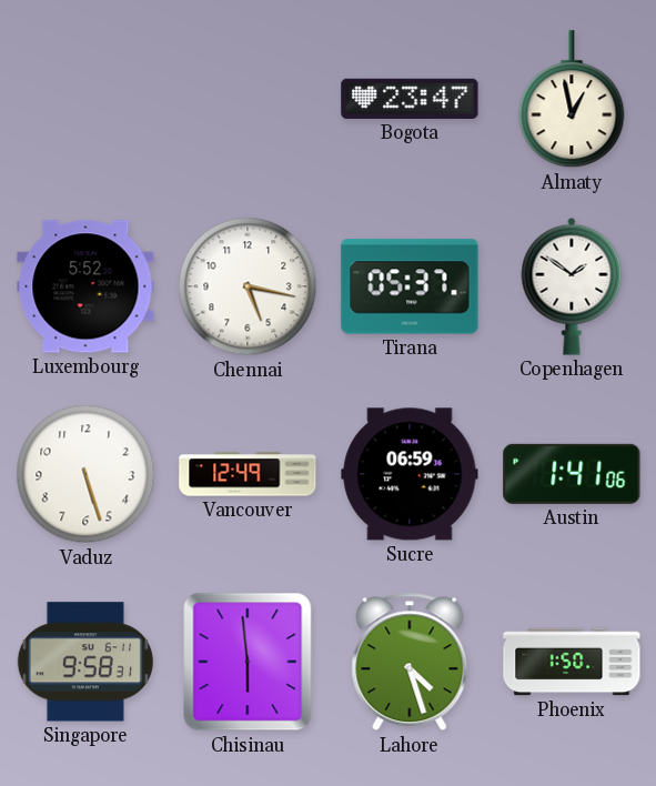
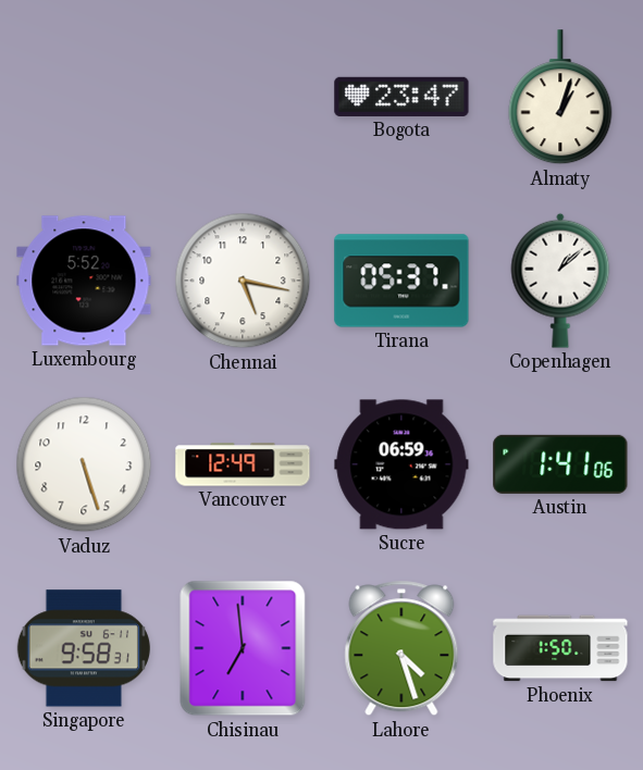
Almaty: 12:58 -> 1:03 (560, 98)
Copenhagen: 1:51 -> 1:08 (560, 281)
Chisinau: 5:59 -> 6:59 (243, 648)
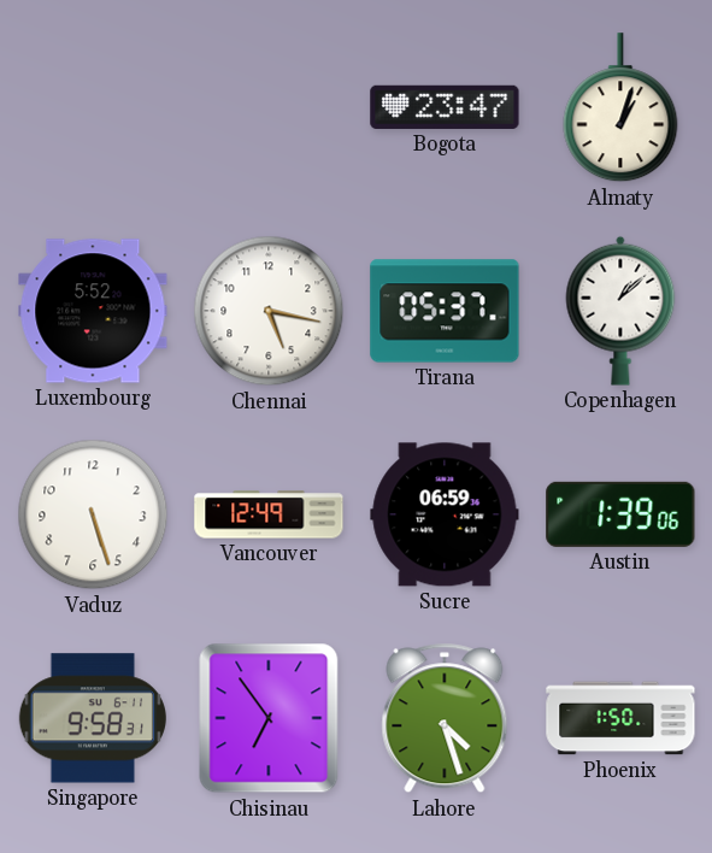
Austin: 1:41 -> 1:39 (620, 514)
Chisinau: 6:59 -> 6:54 (269, 718)
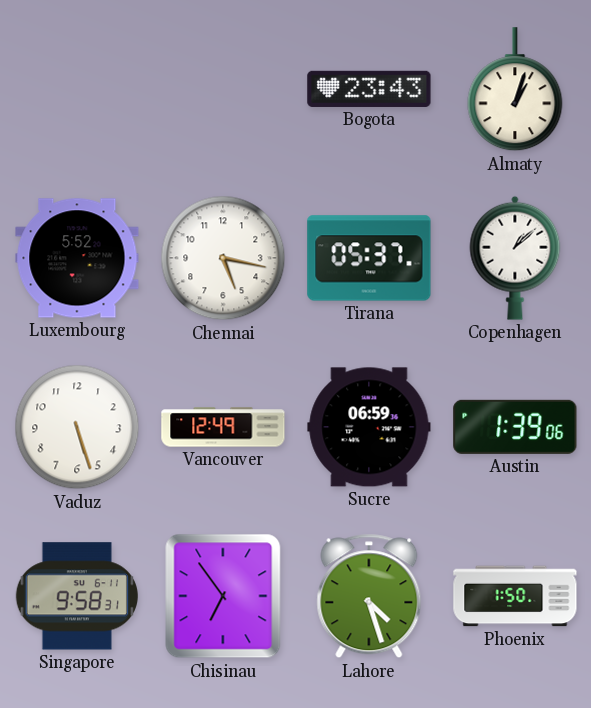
Bogota: 23:47 -> 23:43 (369, 89)
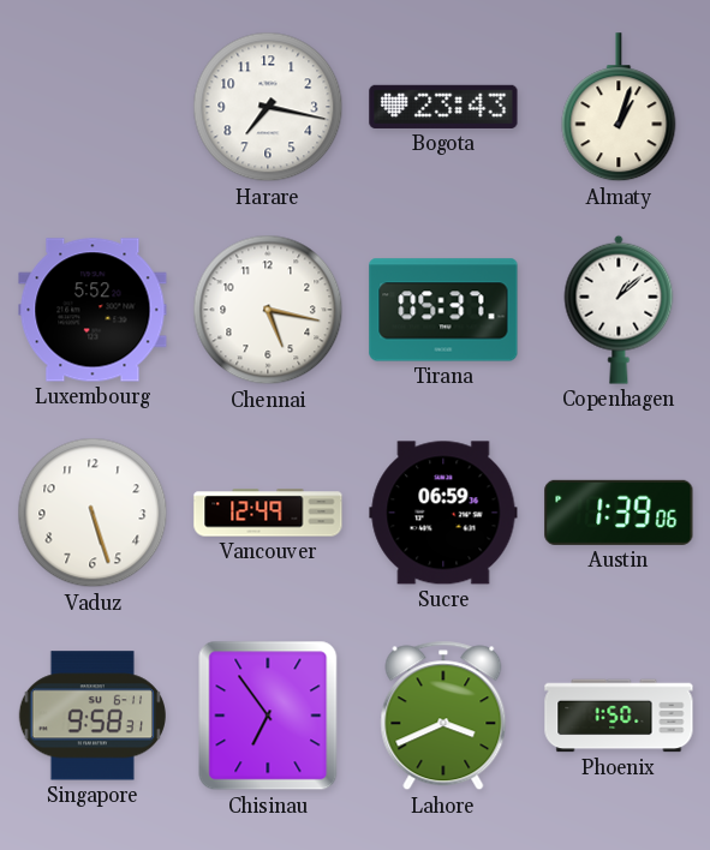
Harare: none -> 7:17 (268, 107)
Lahore: 4:27 -> 3:41 (443, 716)
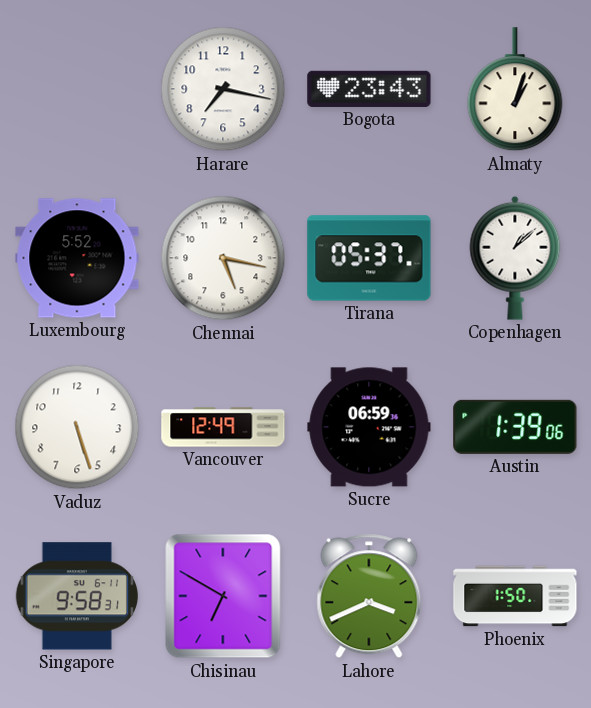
Chisinau: 6:54 -> 6:50 (223, 596)
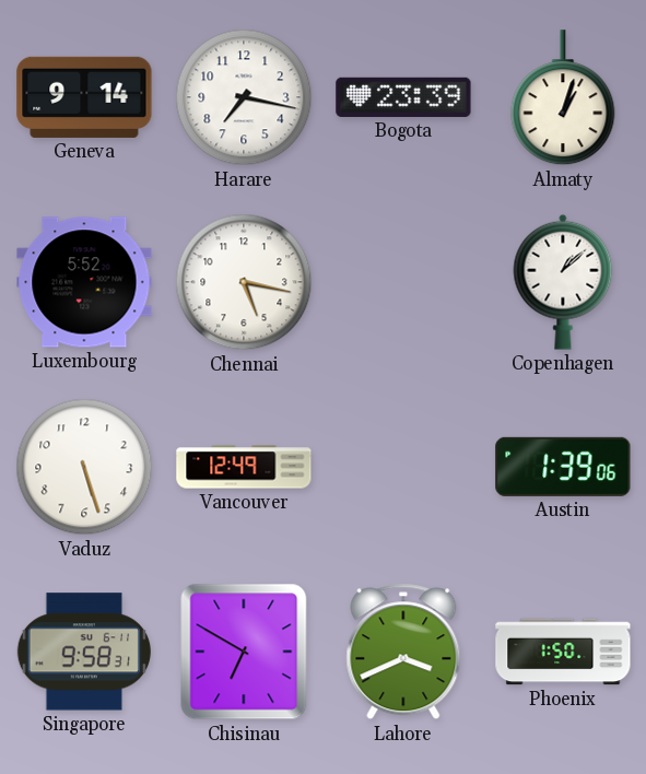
Geneva: none -> 9:14 (84, 97)
Bogota: 23:43 -> 23:39 (403, 97)
Tirana: 05:37 -> none (369, 258)
Sucre: 06:59 -> none (369, 427)
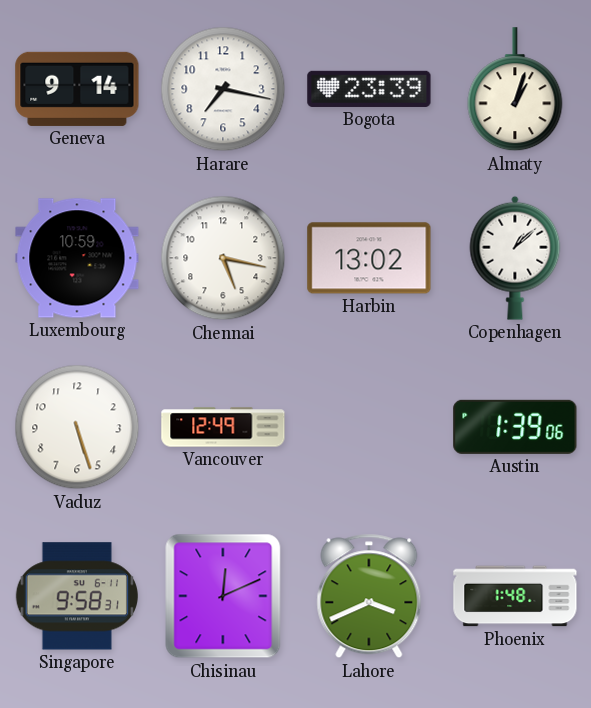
Luxembourg: 5:52 -> 10:59 (77, 258)
Harbin: none -> 13:02 (369, 258)
Chisinau: 6:50 -> 12:11 (223, 596)
Phoenix: 1:50 -> 1:48 (515, 596)
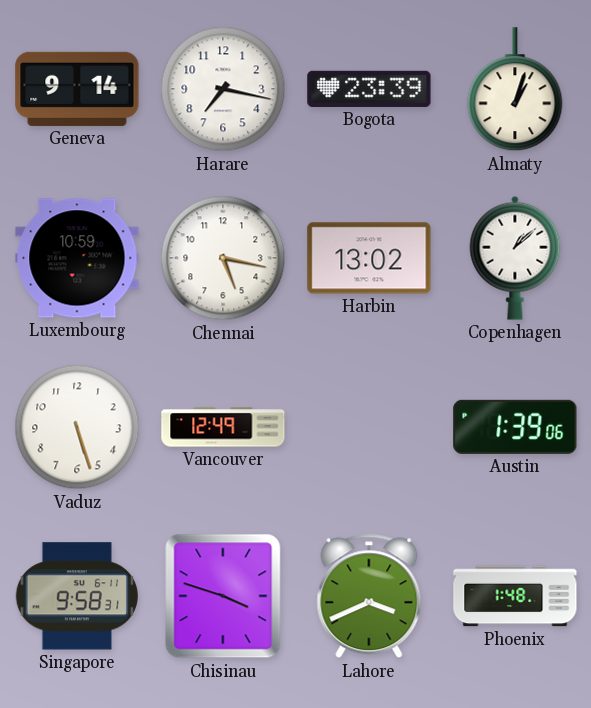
Chisinau: 12:11 -> 3:48 (223, 596)
